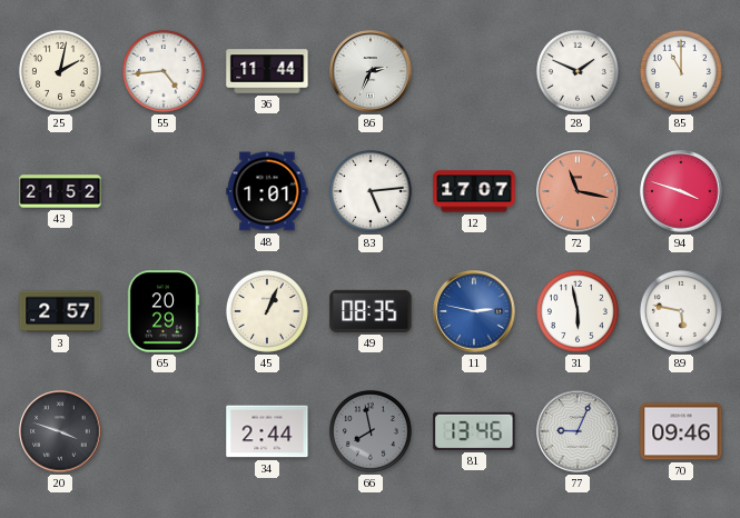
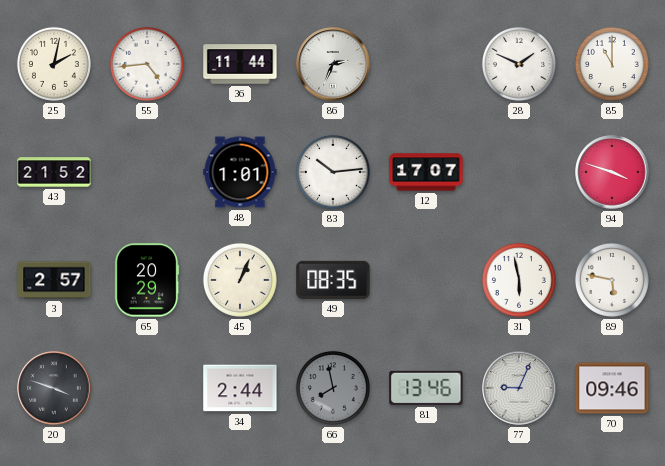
83: 5:14 -> 10:14 (333, 172)
72: 11:17 -> none (578, 191)
11: 2:47 -> none (474, 311)
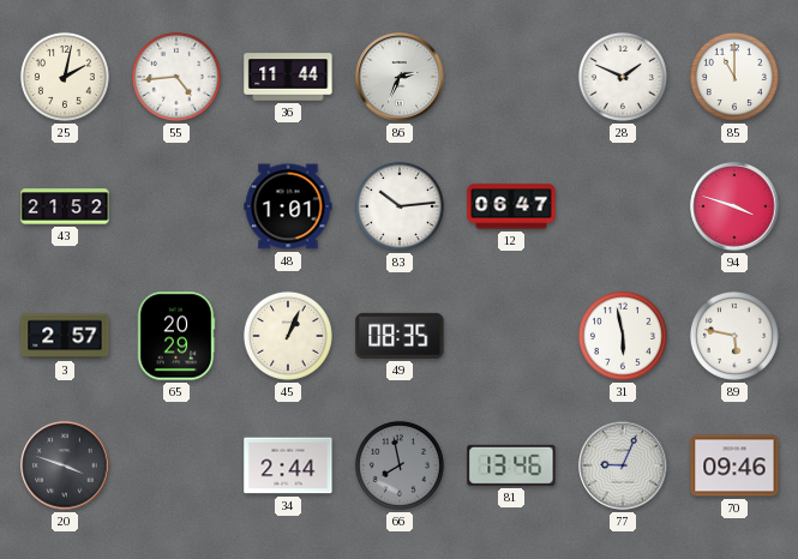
12: 17:07 -> 06:47 (511, 206)
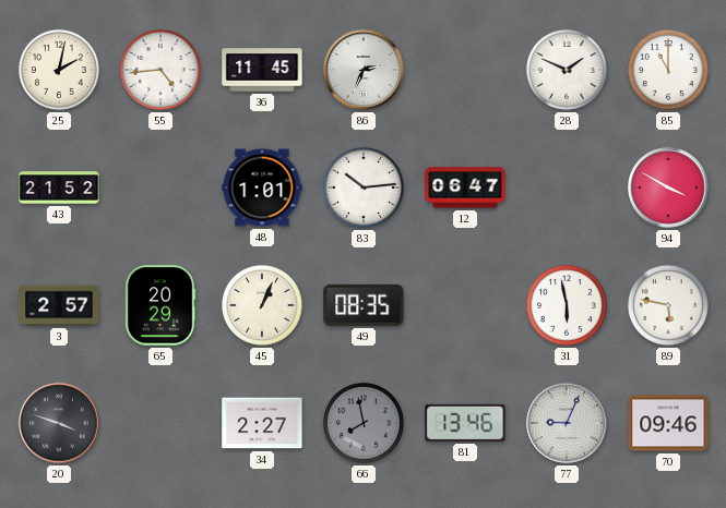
36: 11:44 -> 11:45 (262, 70)
94: 3:48 -> 3:50 (668, 188)
34: 2:44 -> 2:27 (262, 423)
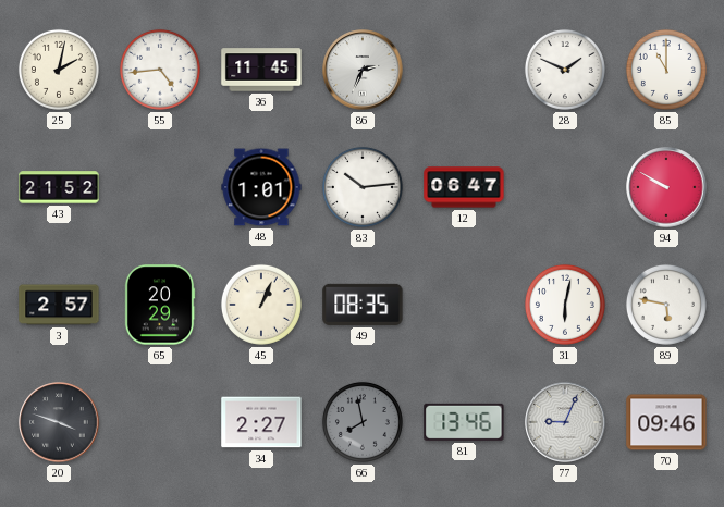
94: 3:50 -> 9:50 (666, 187)
31: 5:58 -> 6:02 (565, 305)
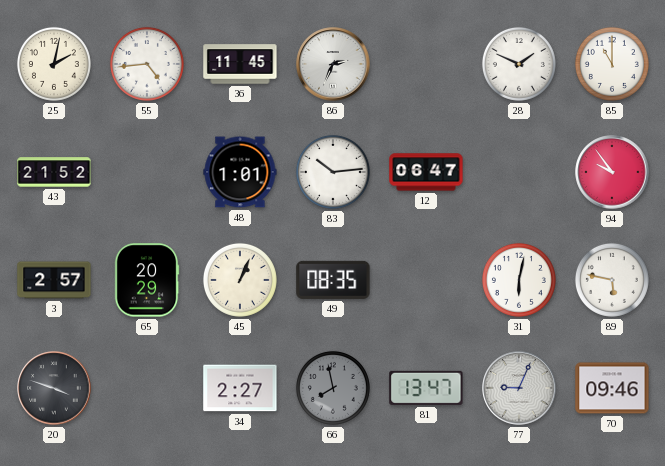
94: 9:50 -> 9:54 (612, 172)
81: 13:46 -> 13:47 (426, 388)
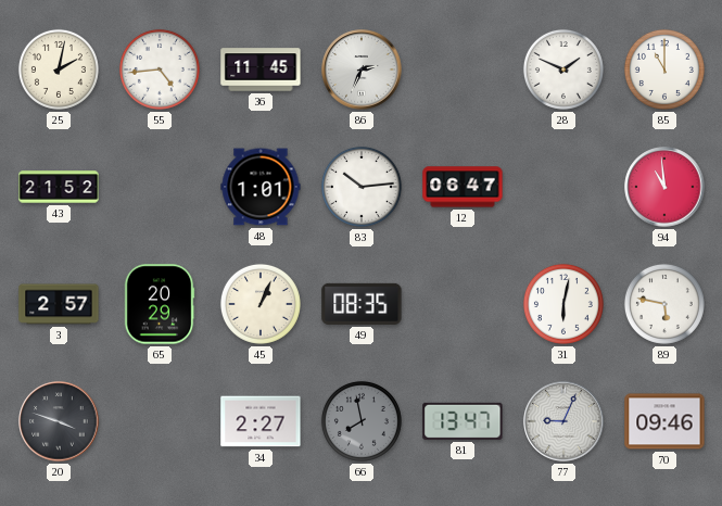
94: 9:54 -> 10:59 (664, 187)
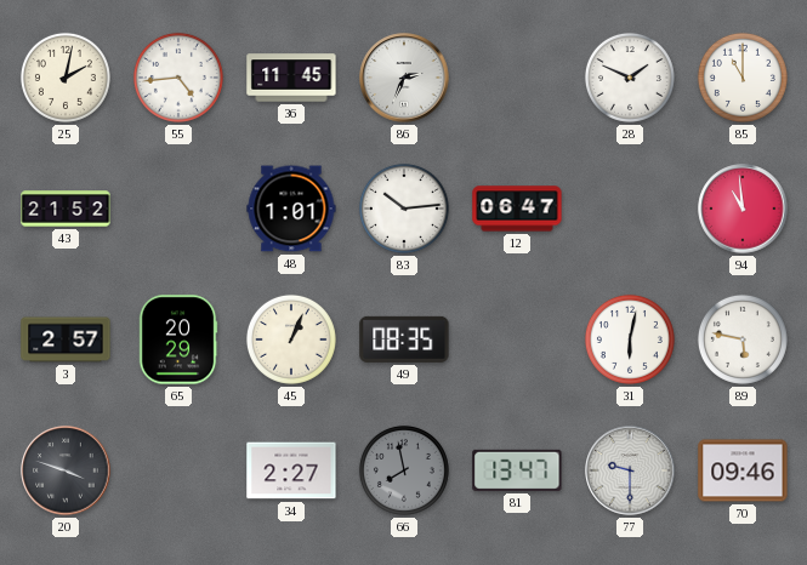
77: 9:04 -> 9:30 (630, 470)
